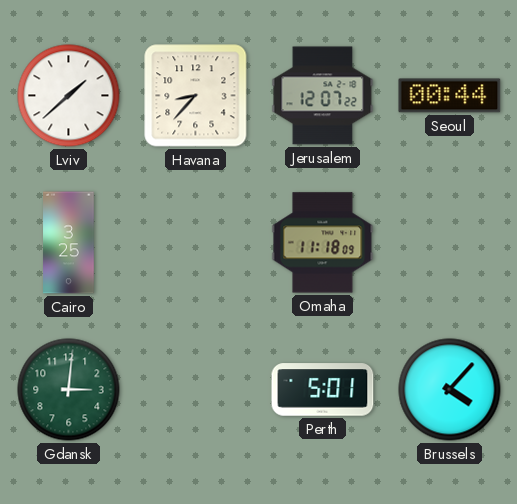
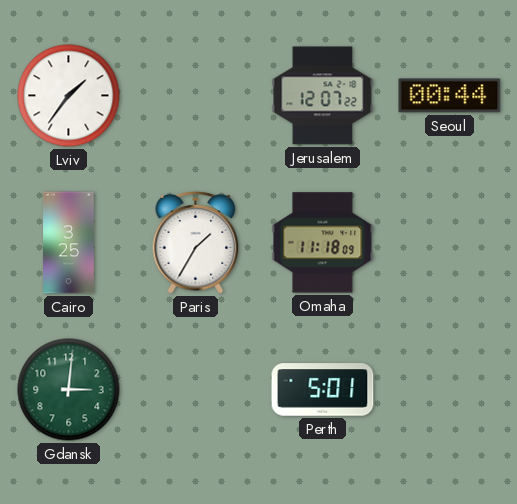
Lviv: 1:38 -> 1:36 (69, 96)
Havana: 8:37 -> none (196, 96)
Paris: none -> 1:35 (196, 243)
Brussels: 4:07 -> none (450, 390)
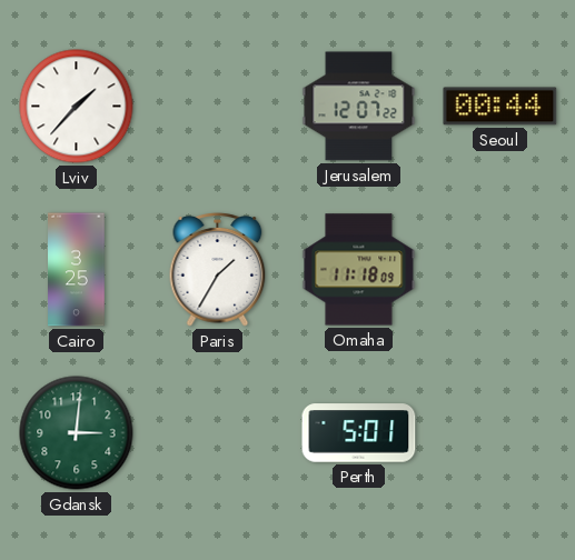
Lviv: 1:36 -> 1:37 (77, 107)
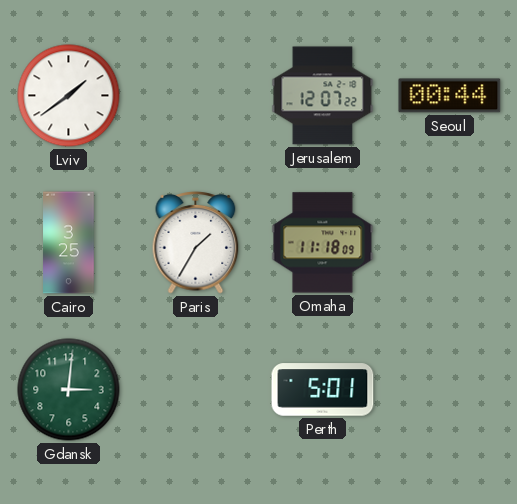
Lviv: 1:37 -> 1:39 (69, 96)
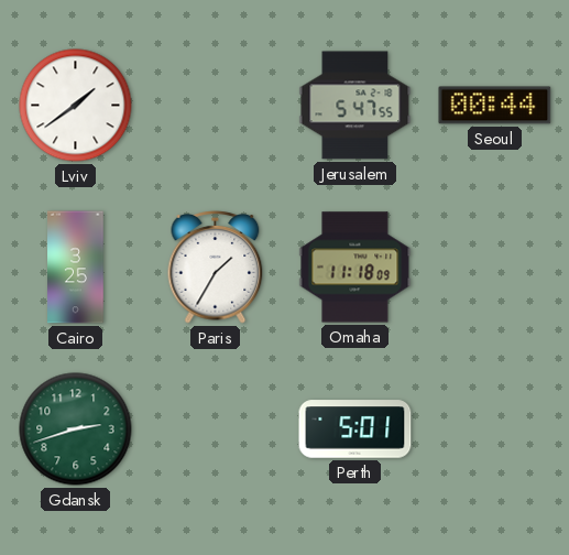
Jerusalem: 12:07 -> 5:47 (355, 106)
Gdansk: 3:01 -> 2:42 (76, 429)
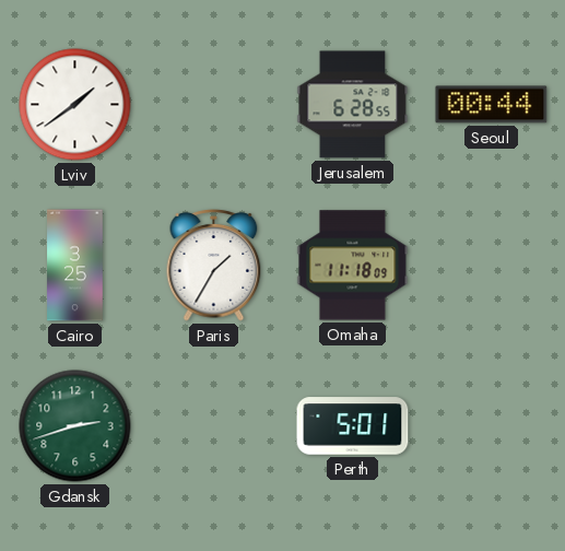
Jerusalem: 5:47 -> 6:28 (353, 105)
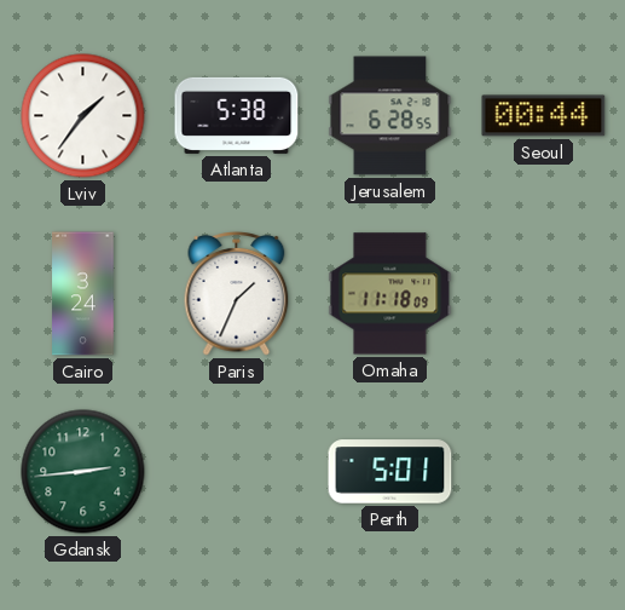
Lviv: 1:39 -> 1:36 (83, 116)
Atlanta: none -> 5:38 (237, 115)
Cairo: 3:25 -> 3:24 (83, 294)
Paris: 1:35 -> 1:34 (237, 294)
Gdansk: 2:42 -> 2:44 (83, 472)
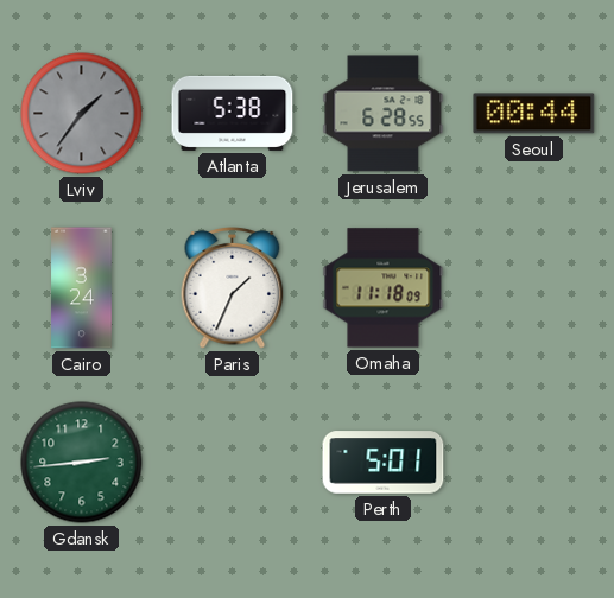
Lviv dial: white -> grey (82, 114)
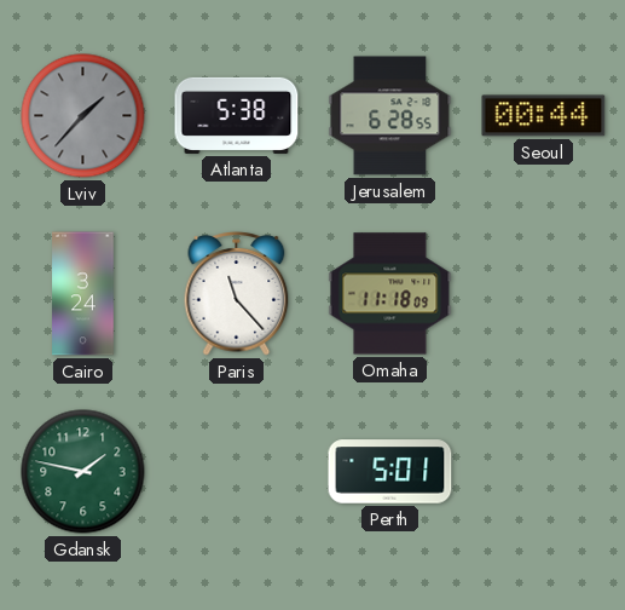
Lviv: 1:36 -> 1:37 (83, 116)
Paris: 1:34 -> 11:23 (237, 294)
Gdansk: 2:44 -> 1:47 (83, 472)
